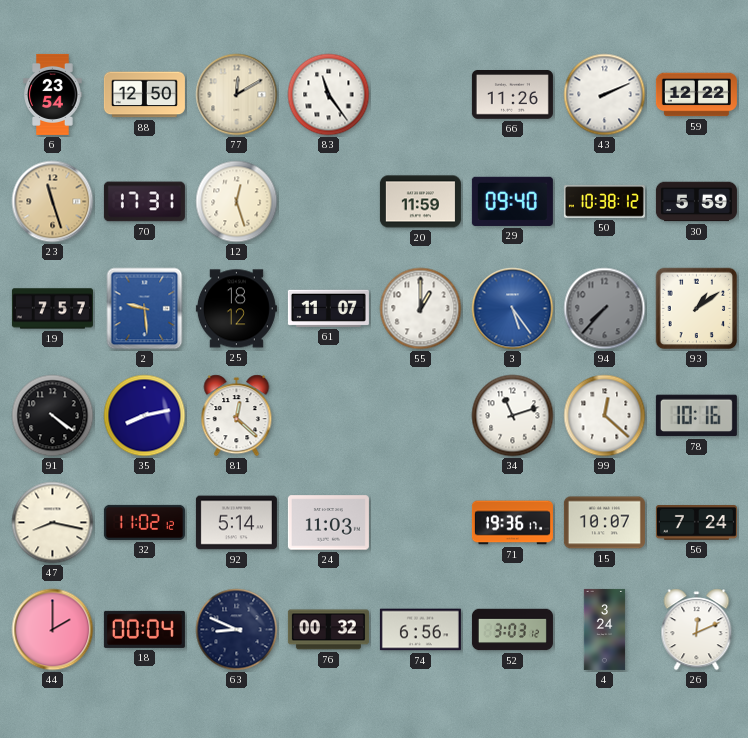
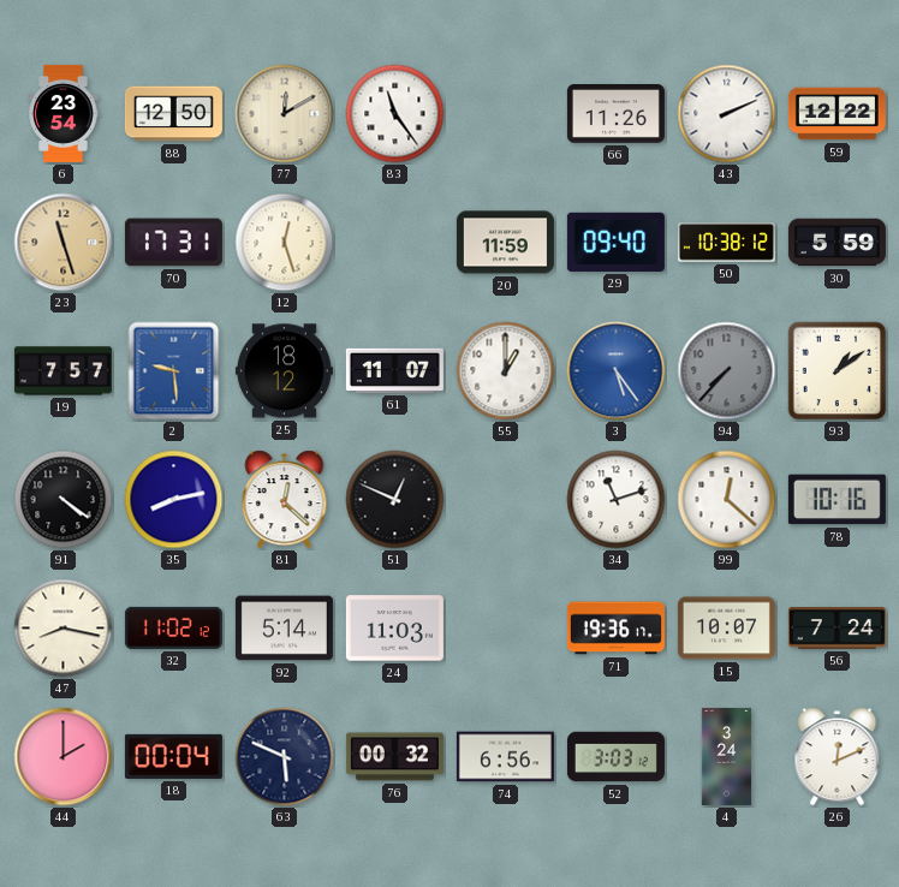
51: none -> 12:49 (395, 500)
63: 8:49 -> 5:49 (285, 757)
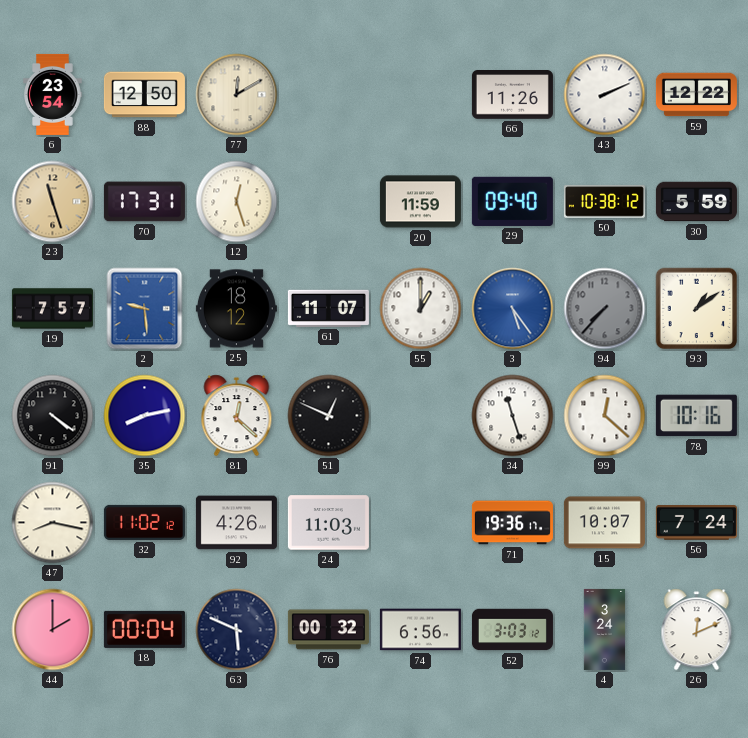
83: 11:24 -> none (395, 114)
34: 11:12 -> 11:27 (513, 416)
92: 5:14 -> 4:26 (236, 523)
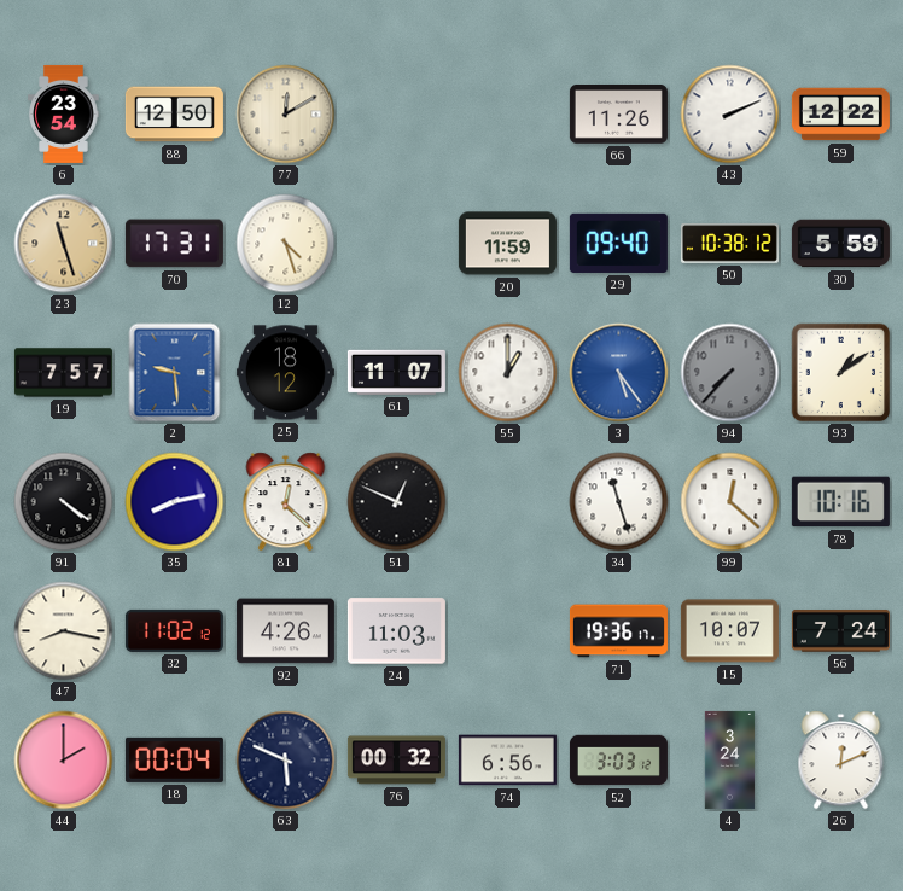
12: 12:27 -> 4:27 (286, 244)
